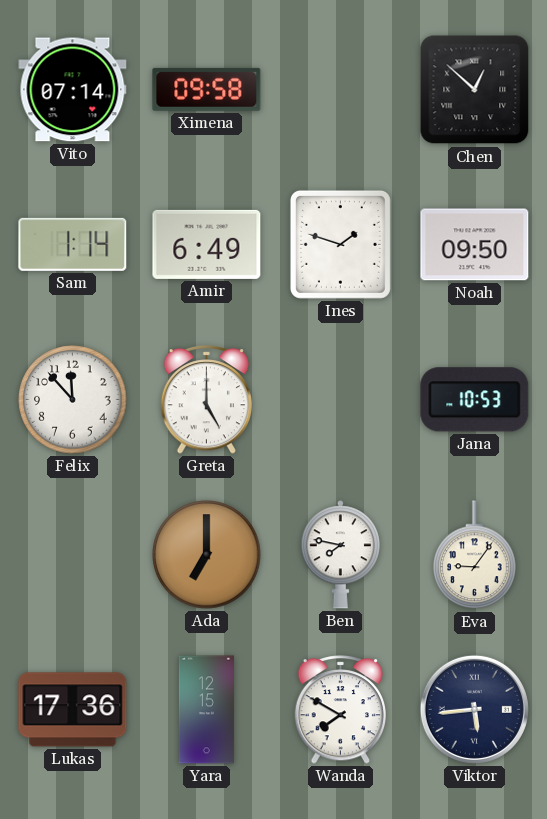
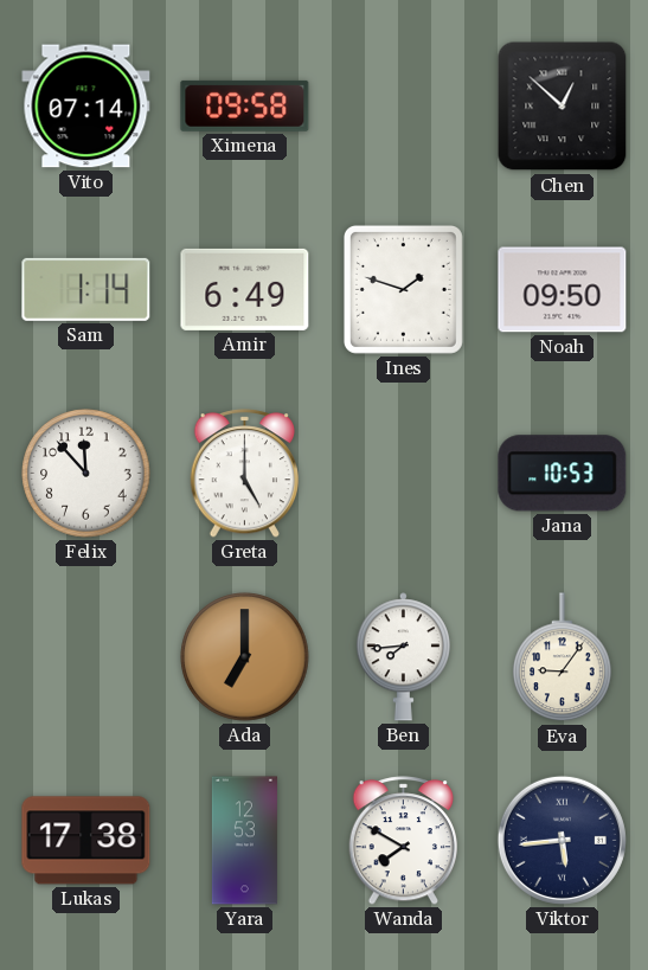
Ben: 7:47 -> 7:44 (403, 657)
Lukas: 17:36 -> 17:38 (86, 841)
Yara: 12:15 -> 12:53 (244, 841)
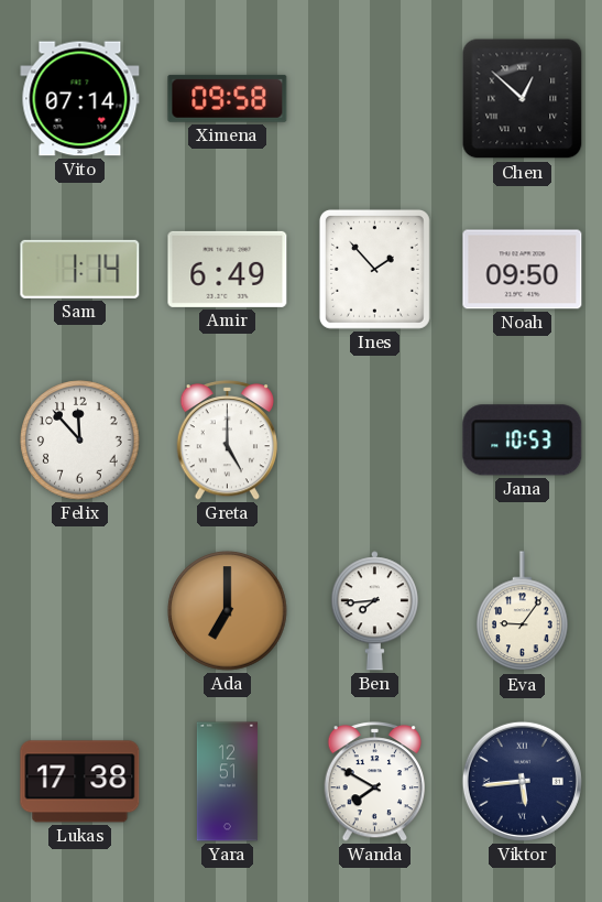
Ines: 1:48 -> 1:53 (374, 269)
Yara: 12:53 -> 12:51 (227, 782)
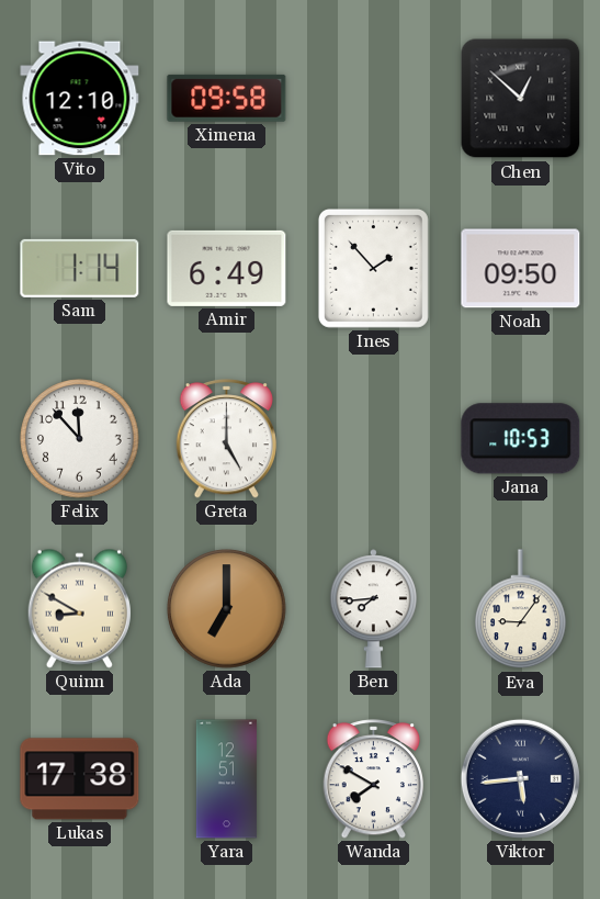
Vito: 07:14 -> 12:10 (80, 99)
Quinn: none -> 8:50 (79, 608)
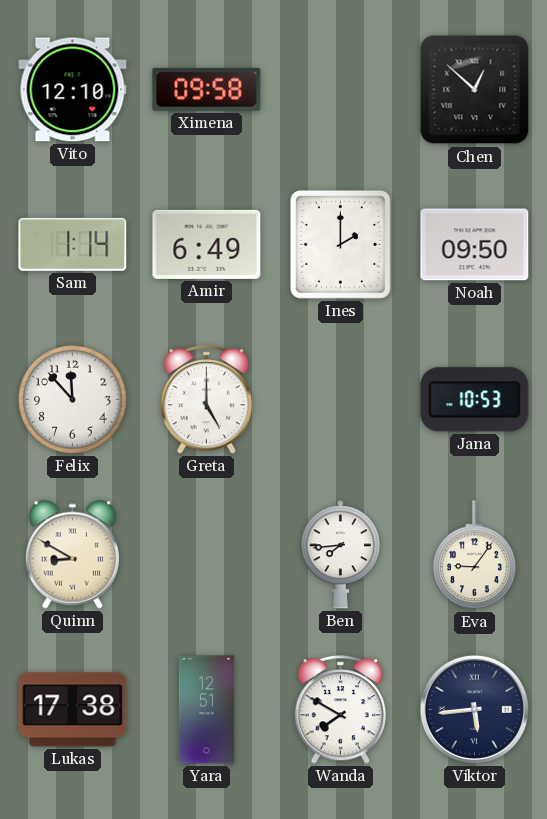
Ines: 1:53 -> 2:00 (340, 244)
Ada: 7:00 -> none (227, 609)
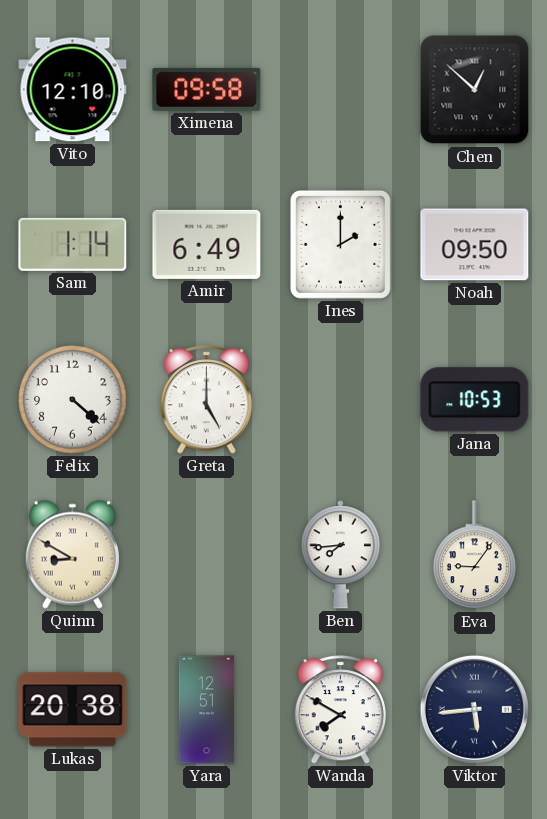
Felix: 11:53 -> 4:22 (73, 400)
Lukas: 17:38 -> 20:38 (73, 710)
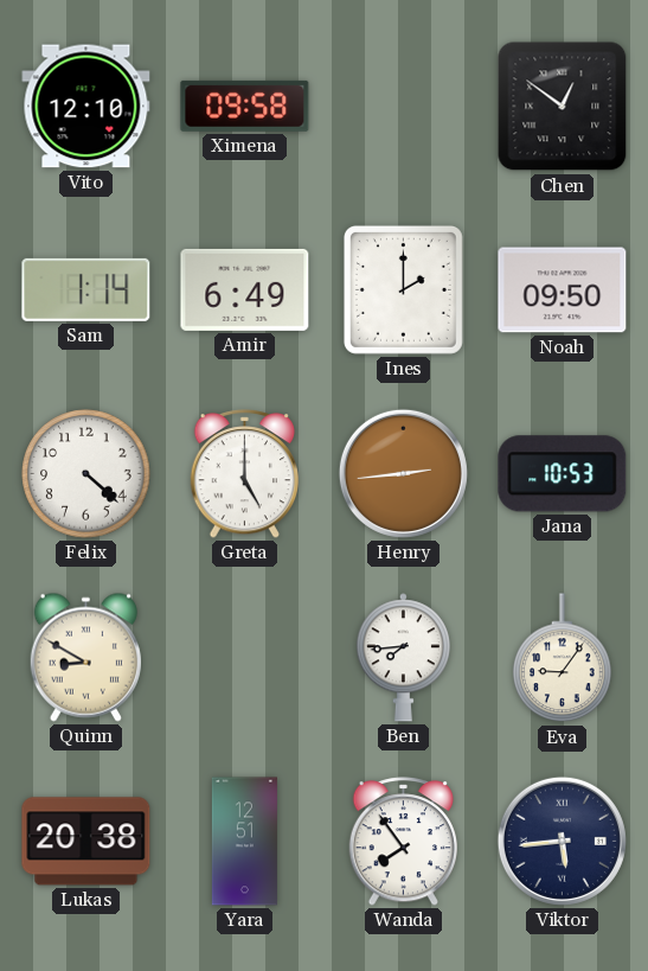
Chen: 12:52 -> 12:51 (563, 107)
Henry: none -> 2:44 (403, 473)
Wanda: 7:50 -> 7:54 (404, 842)
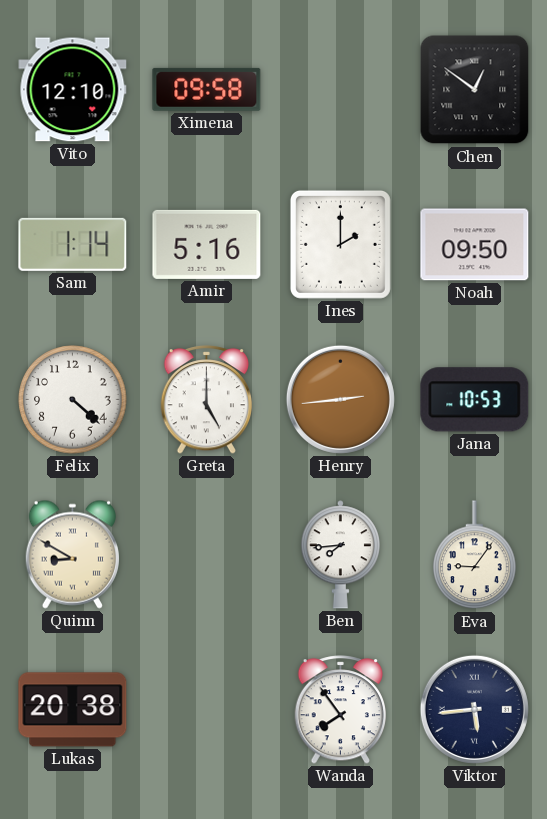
Amir: 6:49 -> 5:16 (207, 244)
Yara: 12:51 -> none (244, 842)
